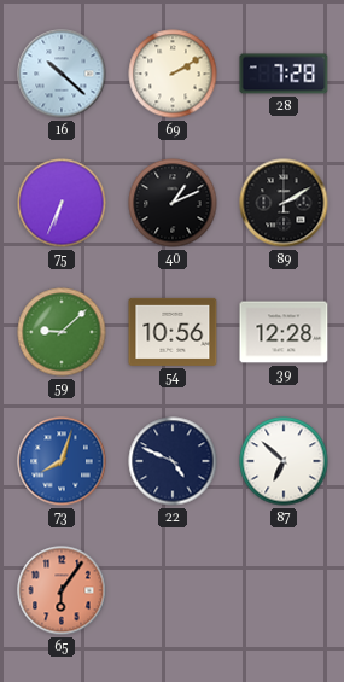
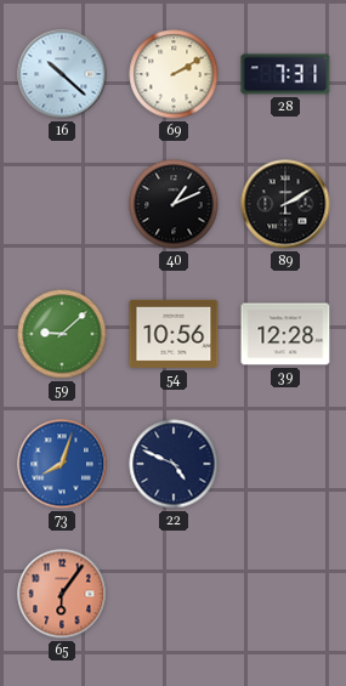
28: 7:28 -> 7:31 (285, 74)
75: 6:34 -> none (62, 203)
87: 6:52 -> none (284, 461)
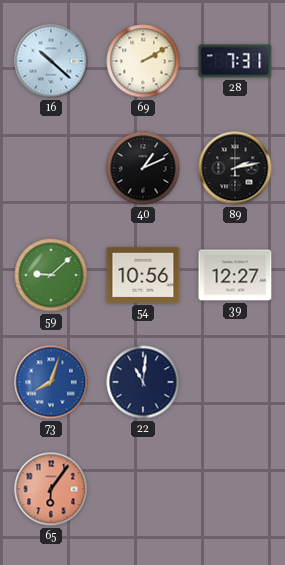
89: 2:10 -> 2:13 (235, 168)
39: 12:28 -> 12:27 (235, 275)
22: 4:49 -> 11:01 (143, 382)
